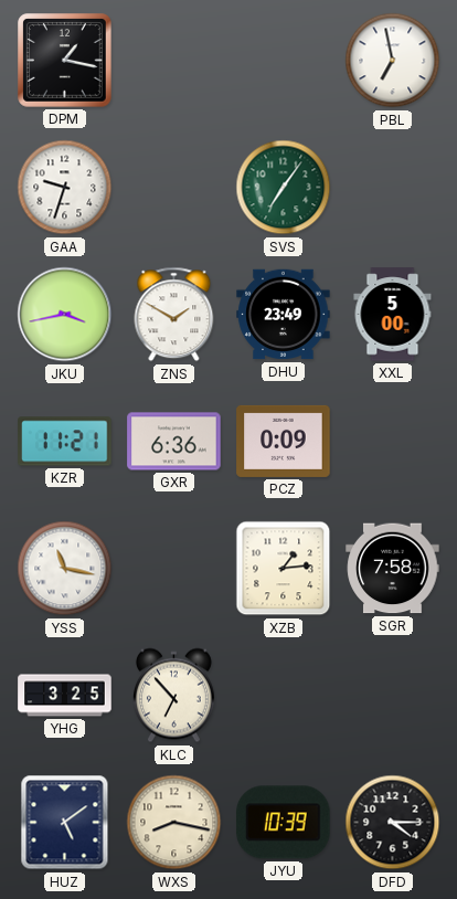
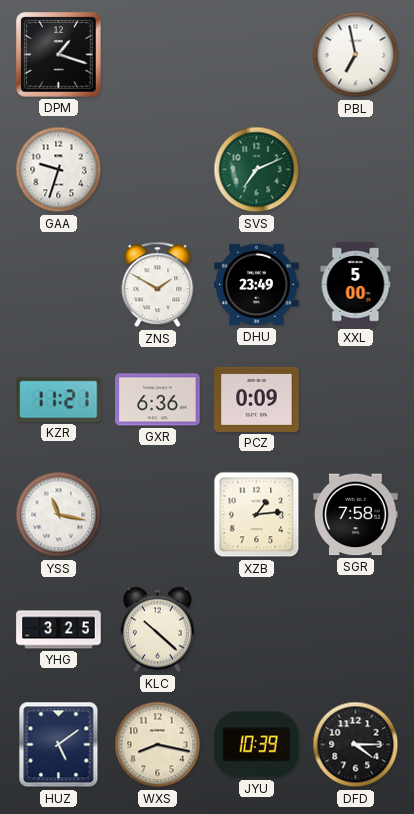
DPM: 1:17 -> 1:18 (59, 55)
SVS: 7:06 -> 7:11 (257, 170)
JKU: 3:43 -> none (65, 315)
KLC: 6:53 -> 10:22 (157, 630)
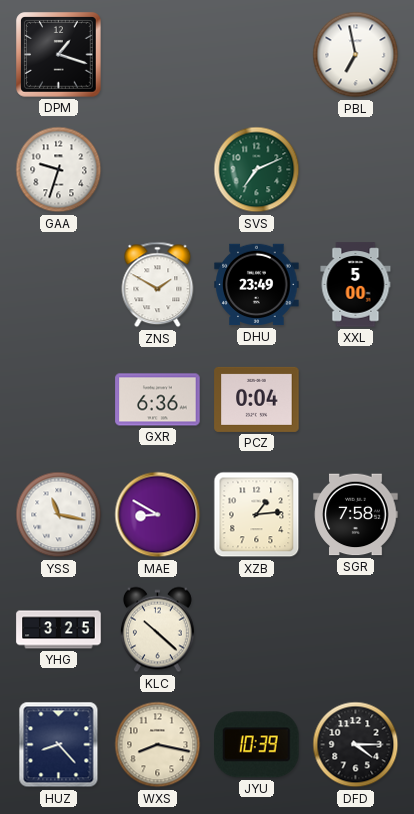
KZR: 11:21 -> none (59, 400)
PCZ: 0:09 -> 0:04 (257, 399)
MAE: none -> 8:50 (158, 515)
HUZ: 5:09 -> 8:23 (59, 745)
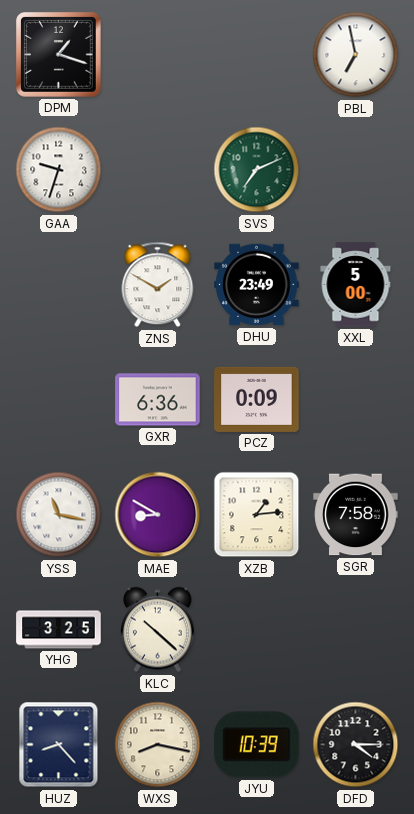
PCZ: 0:04 -> 0:09 (257, 399)
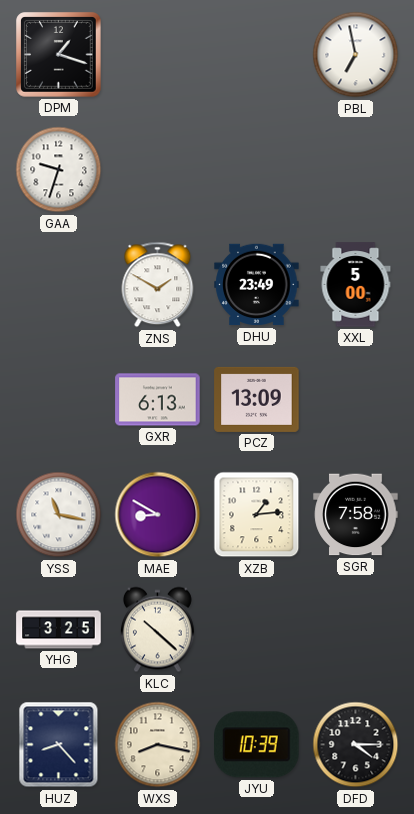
SVS: 7:11 -> none (257, 170)
GXR: 6:36 -> 6:13 (158, 400)
PCZ: 0:09 -> 13:09 (257, 399)
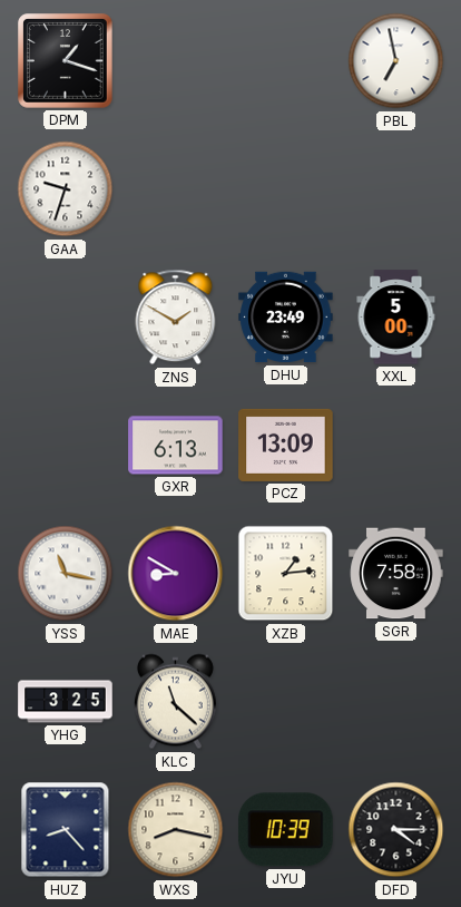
KLC: 10:22 -> 11:22 (175, 702)
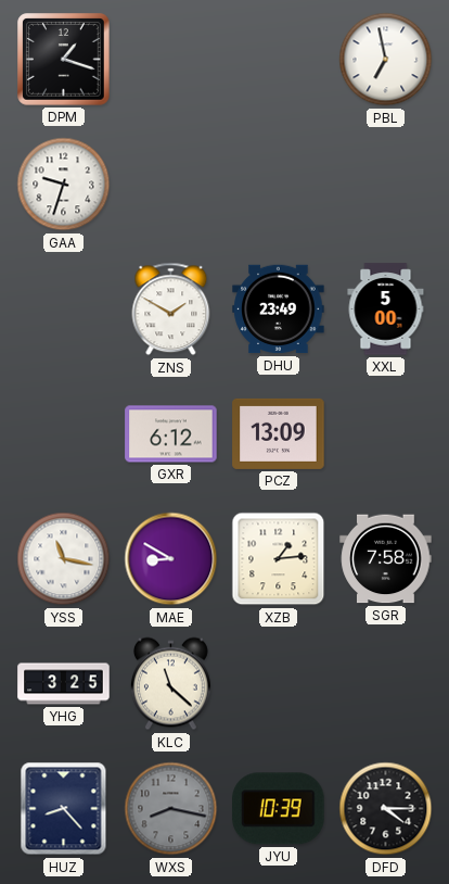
GXR: 6:13 -> 6:12 (171, 434)
WXS dial: cream -> grey (171, 809)
